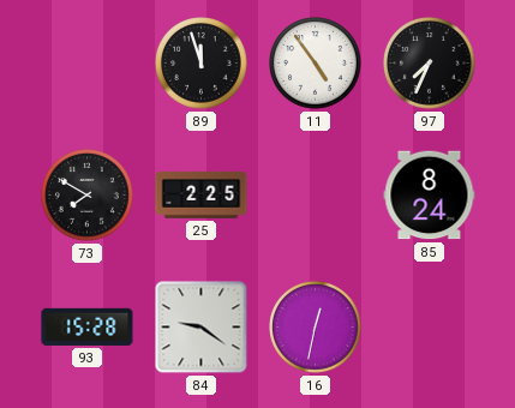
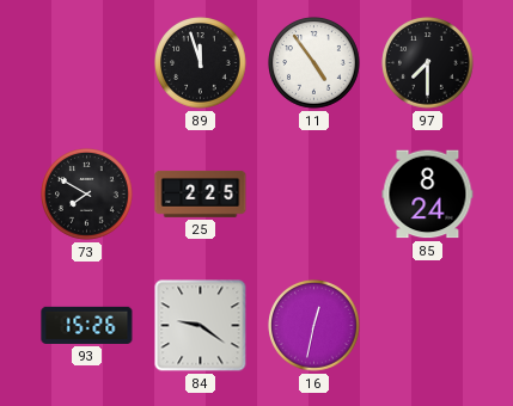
97: 7:34 -> 7:30 (428, 63)
93: 15:28 -> 15:26 (87, 325)
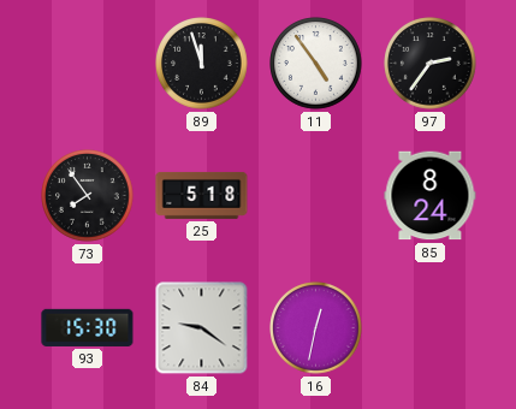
97: 7:30 -> 2:36 (431, 64)
73: 7:50 -> 7:54 (88, 196)
25: 2:25 -> 5:18 (202, 195)
93: 15:26 -> 15:30 (88, 327)
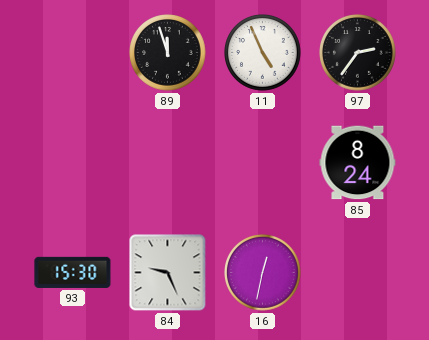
11: 4:54 -> 4:56 (263, 53)
73: 7:54 -> none (88, 196)
25: 5:18 -> none (202, 195)
84: 9:21 -> 9:26 (168, 273)
